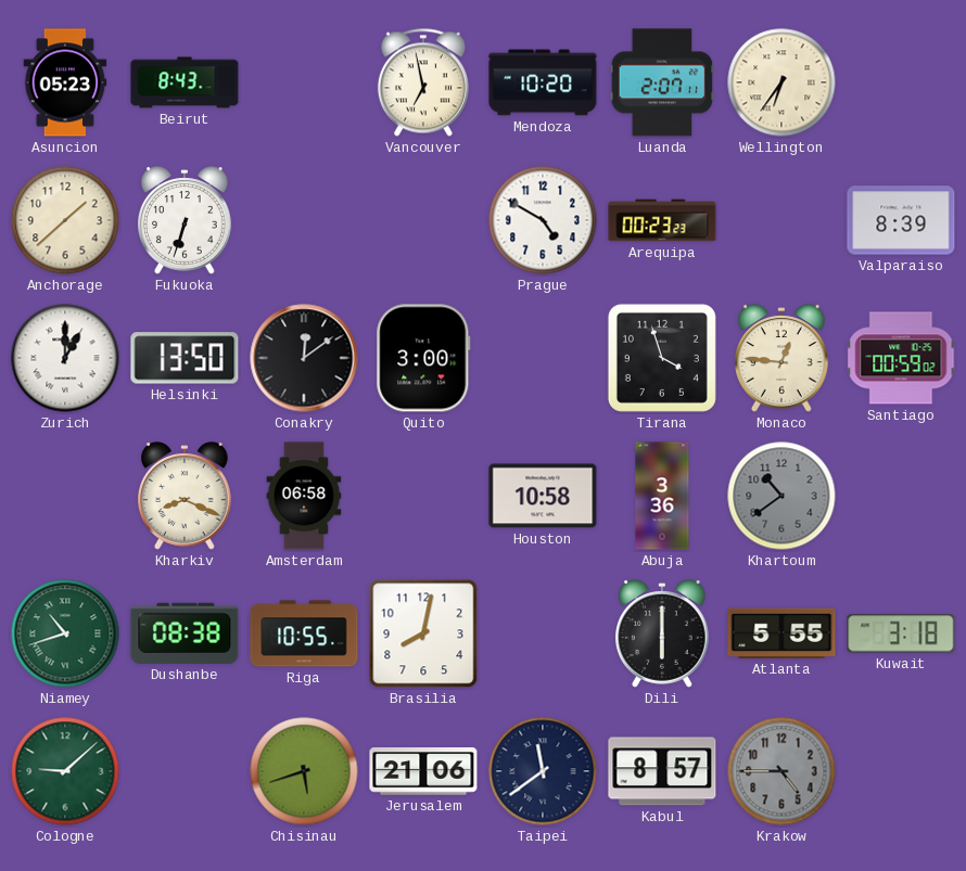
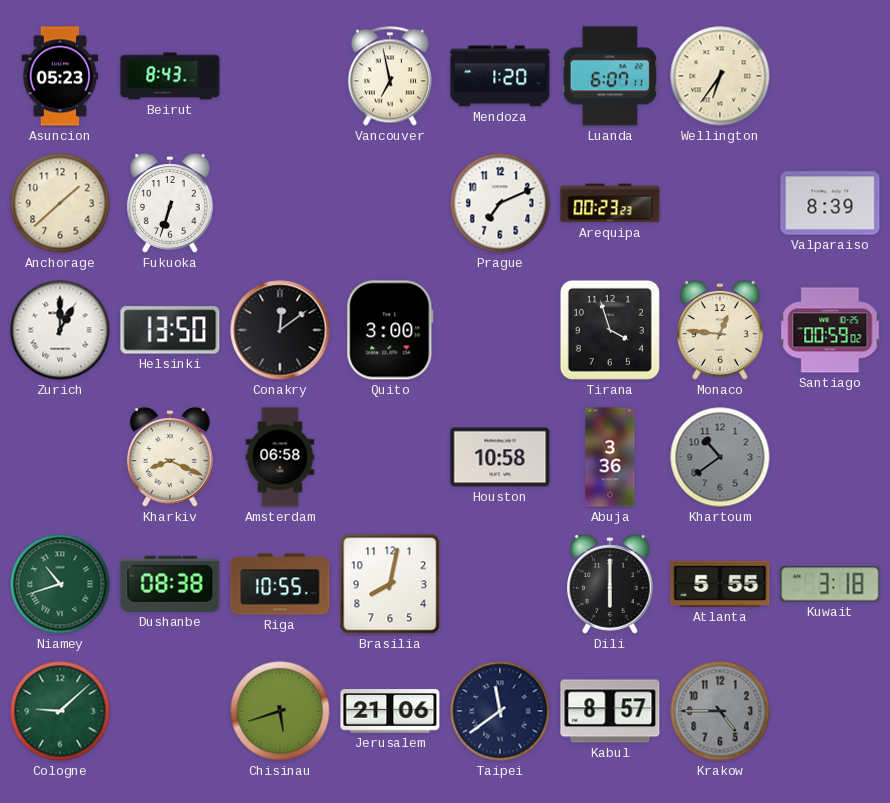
Mendoza: 10:20 -> 1:20 (500, 76)
Luanda: 2:07 -> 6:07 (610, 76)
Prague: 4:50 -> 7:11 (500, 203)
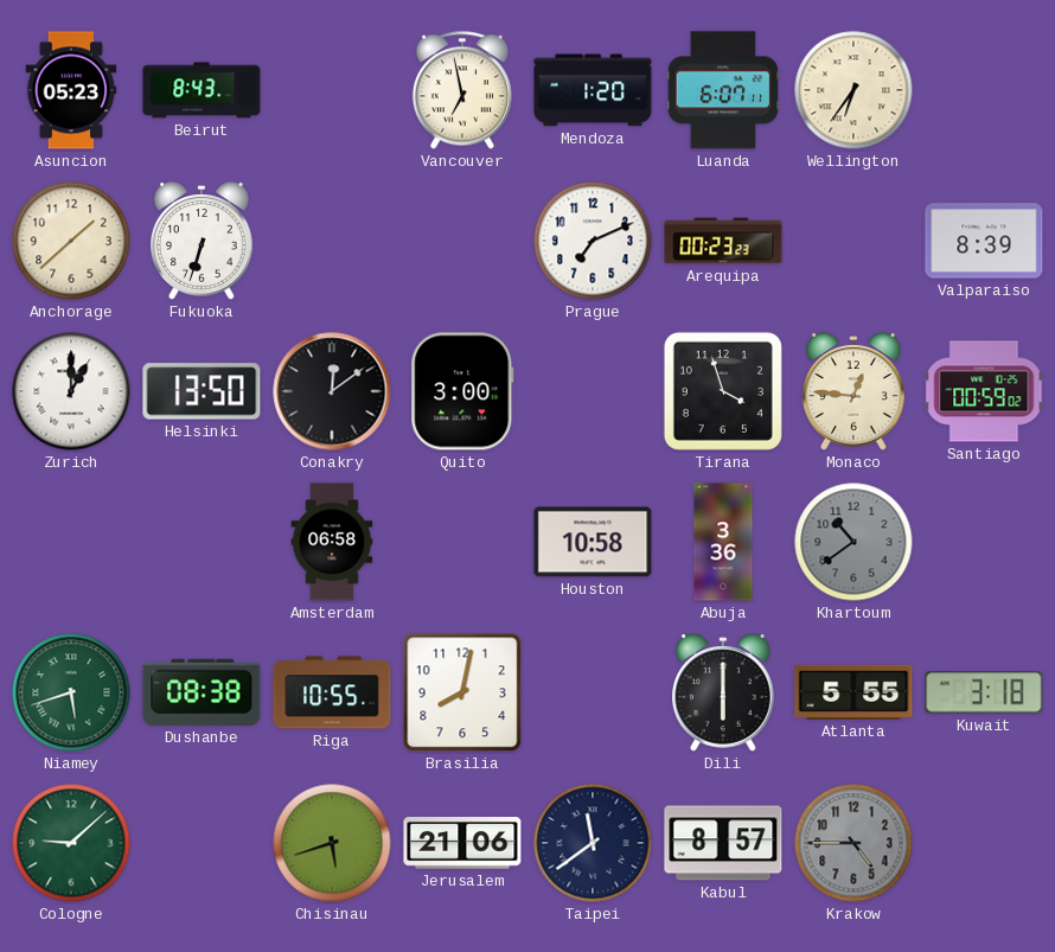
Kharkiv: 8:19 -> none (171, 457)
Niamey: 10:42 -> 5:42 (71, 692)
